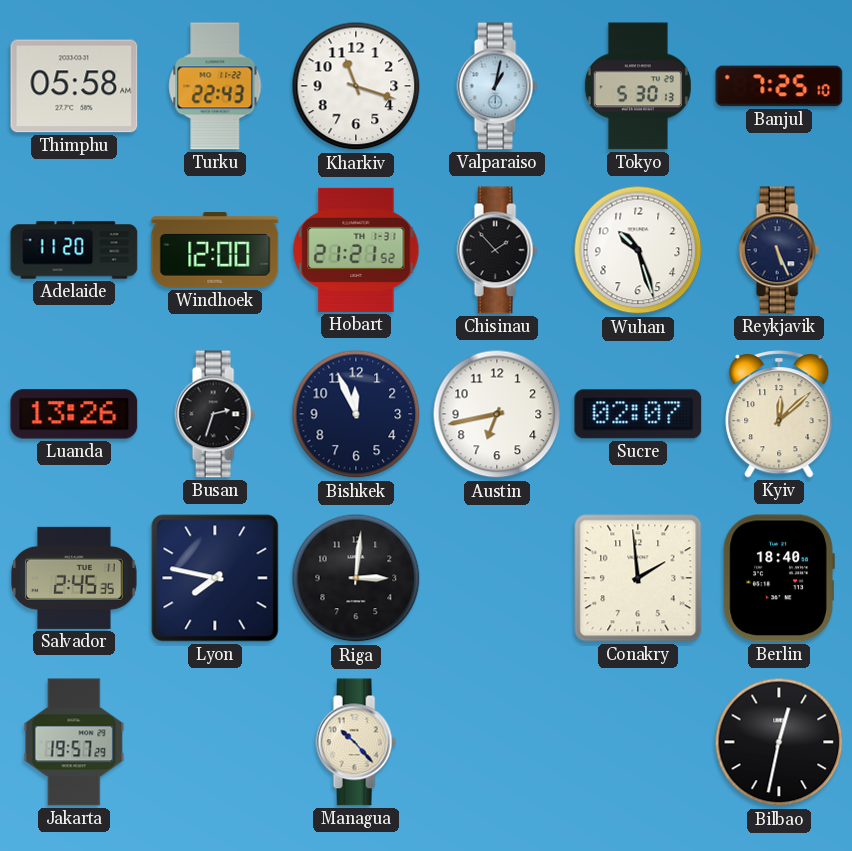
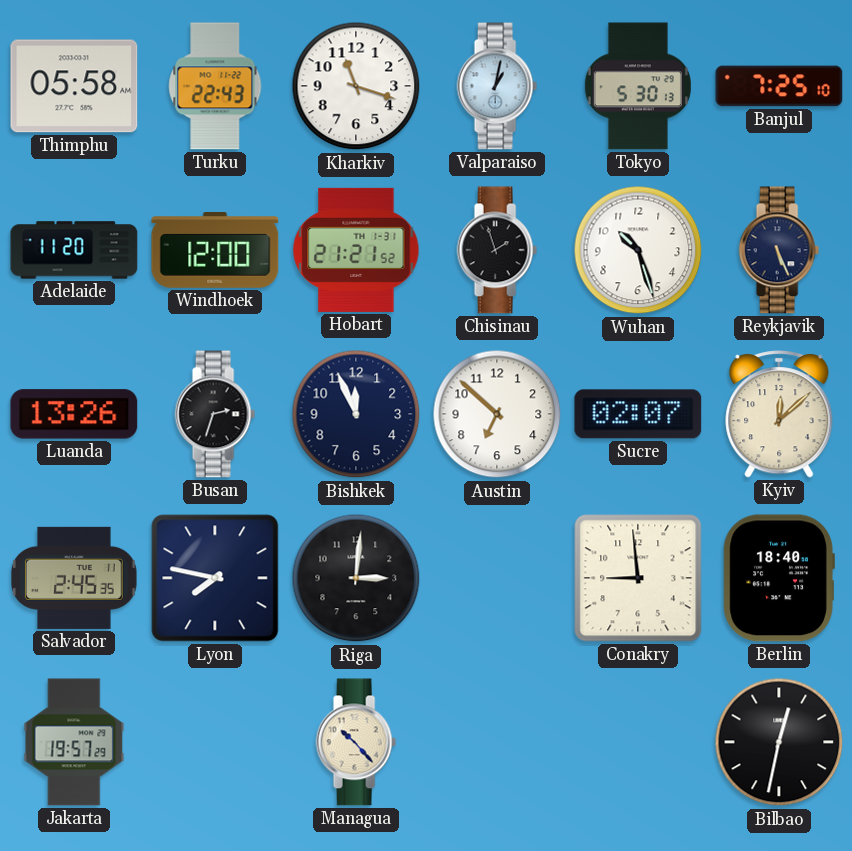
Chisinau: 1:53 -> 1:57 (497, 250)
Austin: 6:43 -> 6:52 (497, 414)
Conakry: 1:59 -> 8:59 (638, 578)
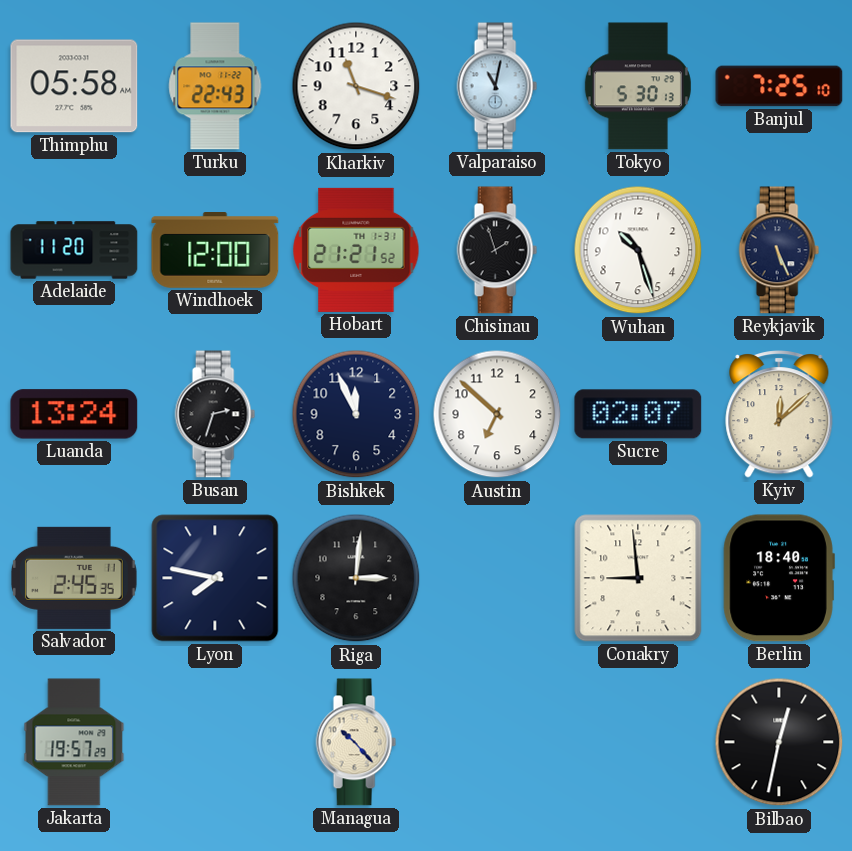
Valparaiso: 1:02 -> 11:02 (497, 86)
Luanda: 13:26 -> 13:24 (74, 414)
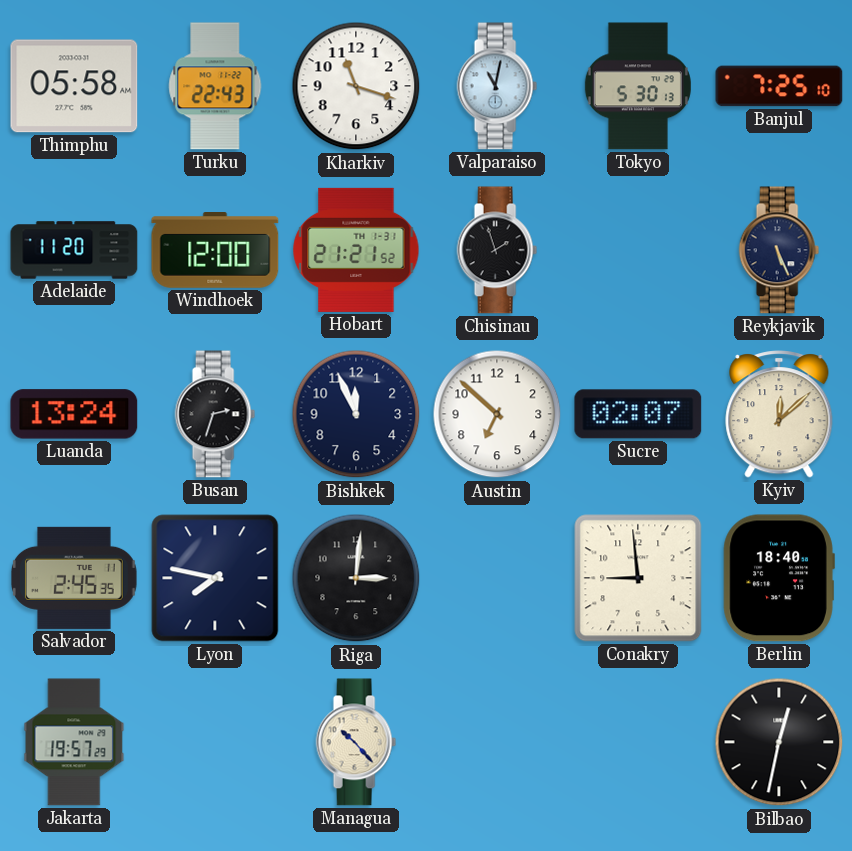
Wuhan: 10:27 -> none (638, 250)
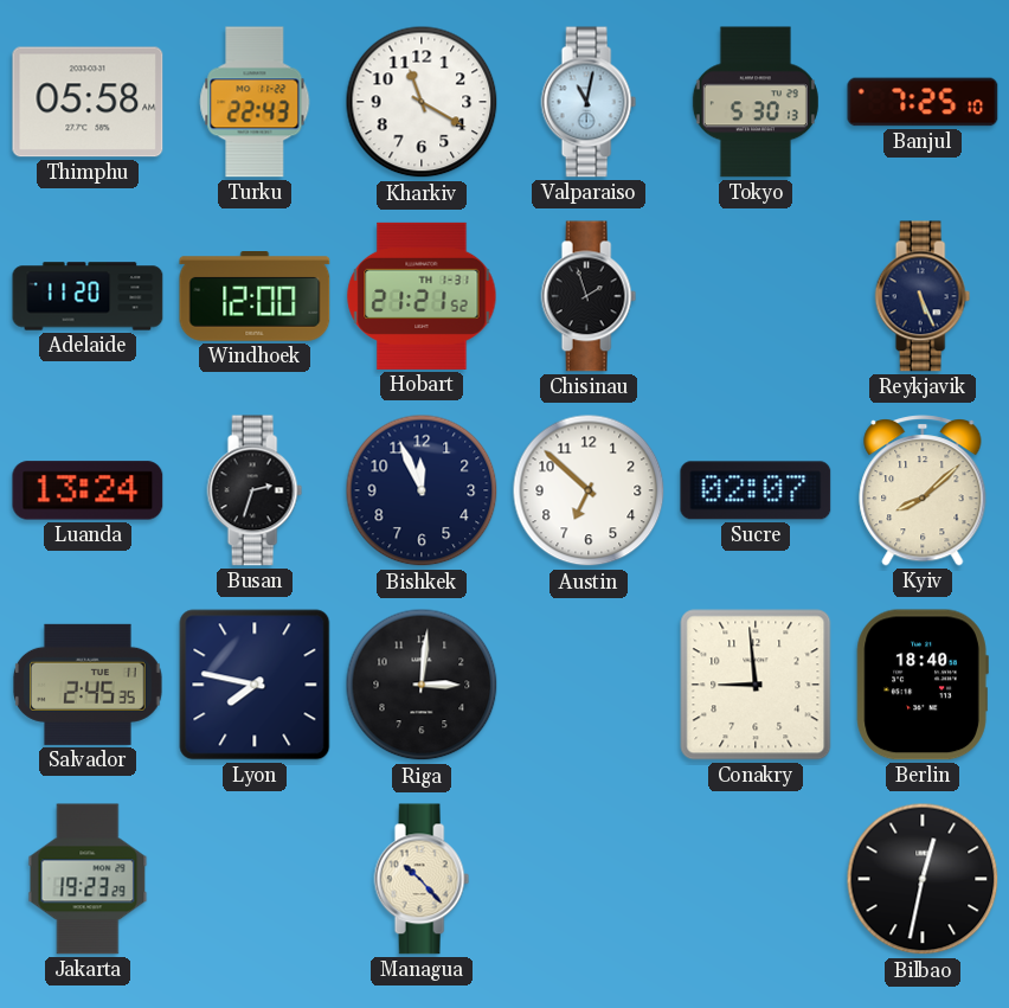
Kharkiv: 11:18 -> 11:20 (422, 102)
Kyiv: 12:08 -> 8:08 (923, 490)
Jakarta: 19:57 -> 19:23 (88, 879)
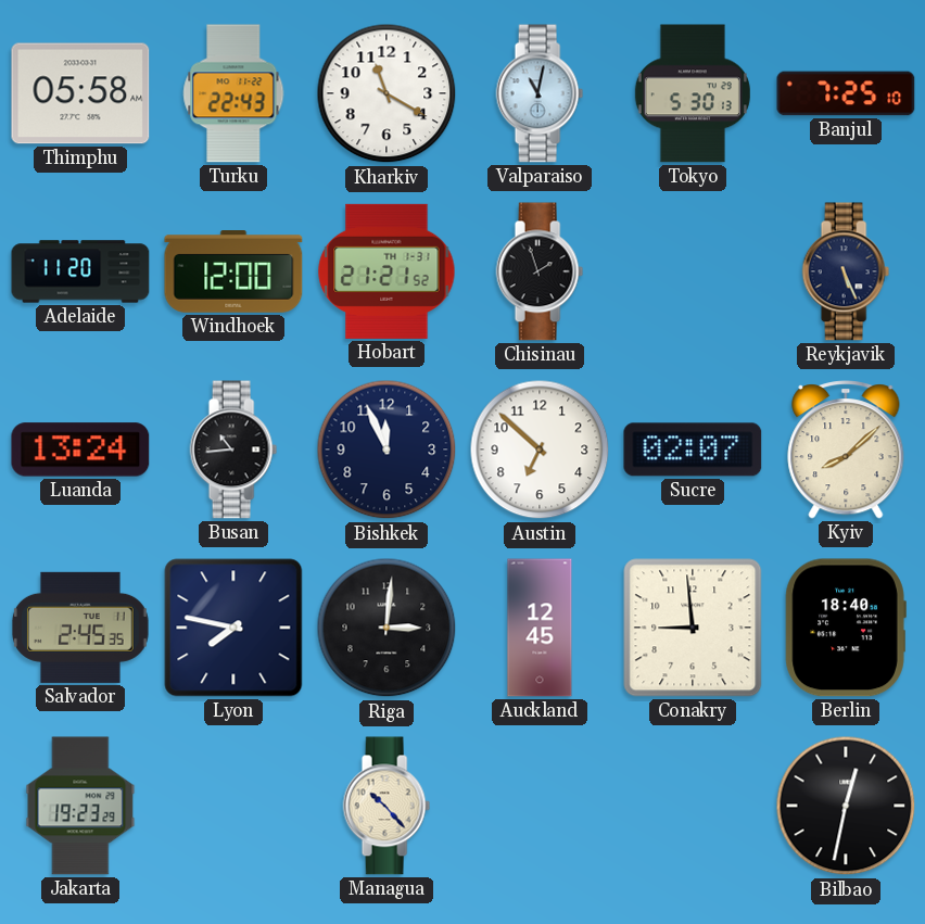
Busan: 2:33 -> 10:44 (233, 450)
Auckland: none -> 12:45 (540, 628)
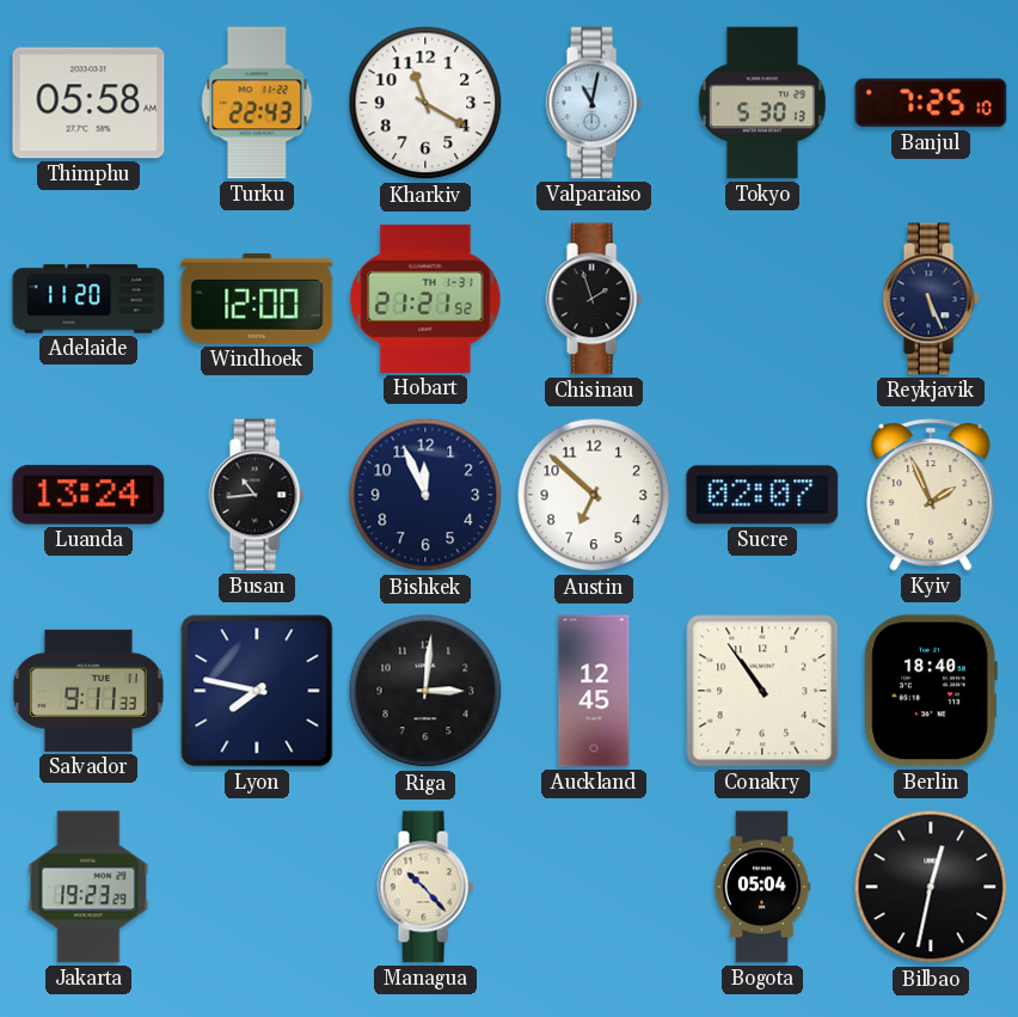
Kyiv: 8:08 -> 1:56 (931, 495)
Salvador: 2:45 -> 9:11 (90, 691)
Conakry: 8:59 -> 10:54 (762, 691)
Bogota: none -> 05:04 (762, 887)
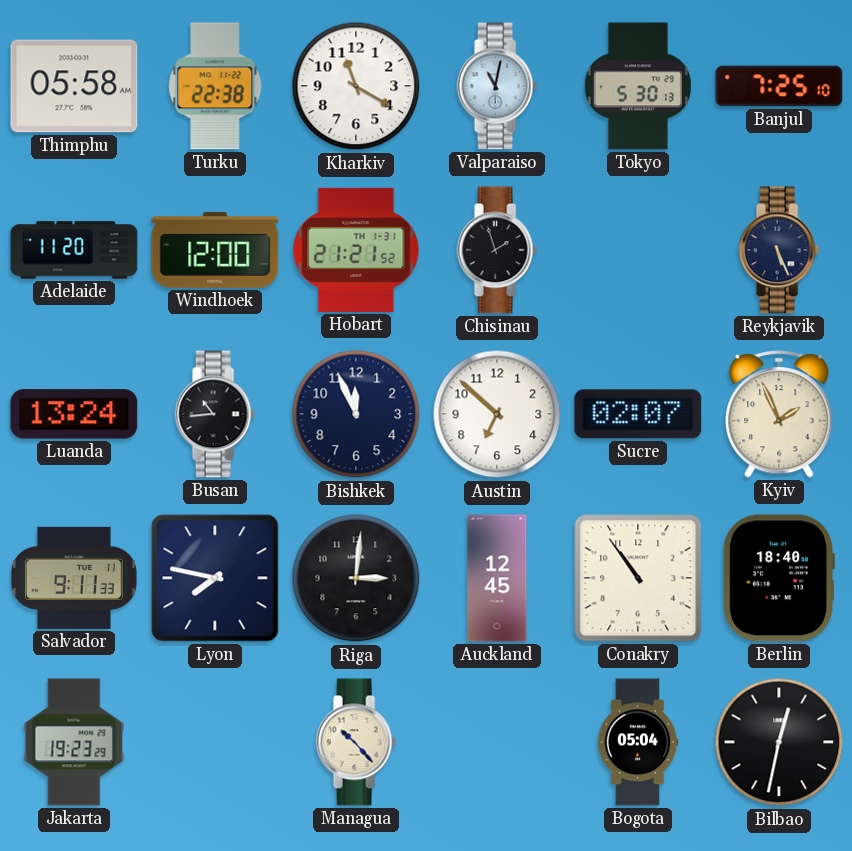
Turku: 22:43 -> 22:38 (215, 86)
